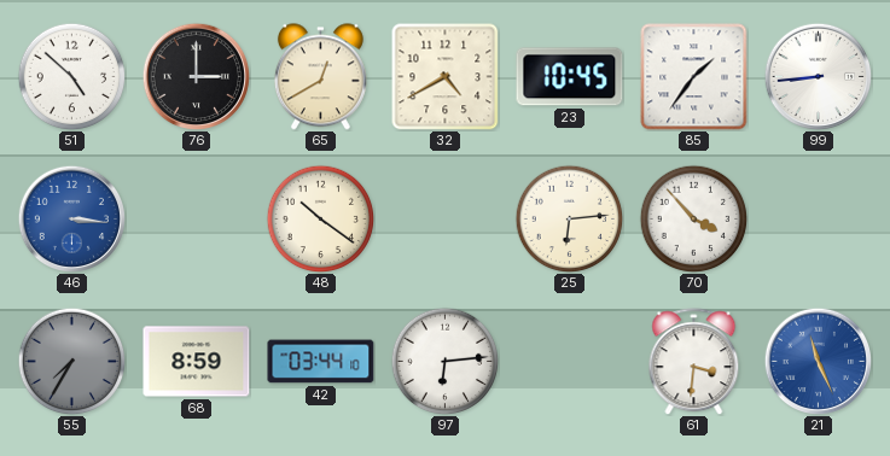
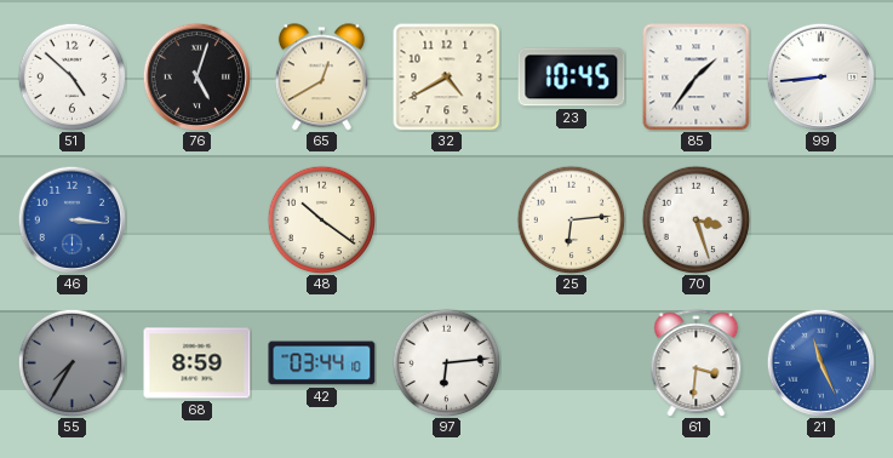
76: 3:00 -> 5:03 (196, 76)
70: 3:53 -> 3:27 (695, 219)
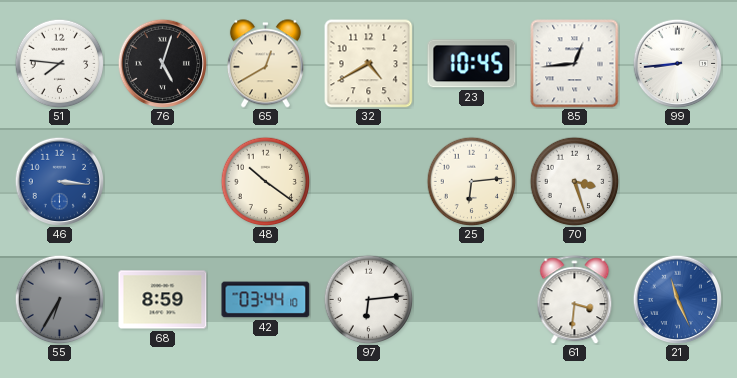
51: 4:52 -> 7:46 (59, 63)
85: 1:36 -> 12:44 (575, 64)
55: 7:35 -> 6:35 (59, 299)
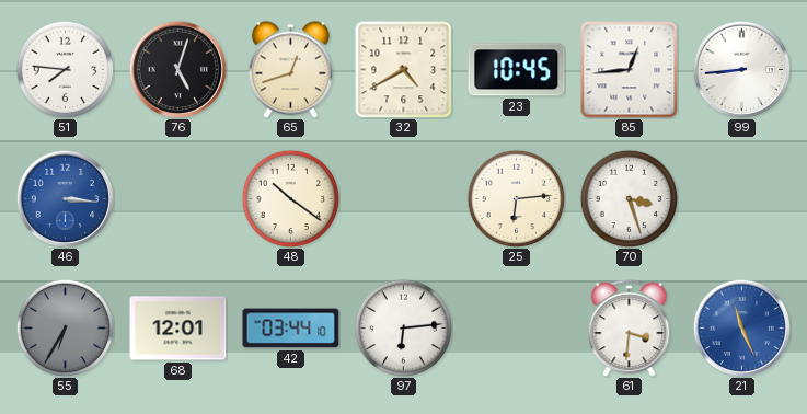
65: 12:40 -> 12:42 (290, 70)
68: 8:59 -> 12:01 (178, 329)
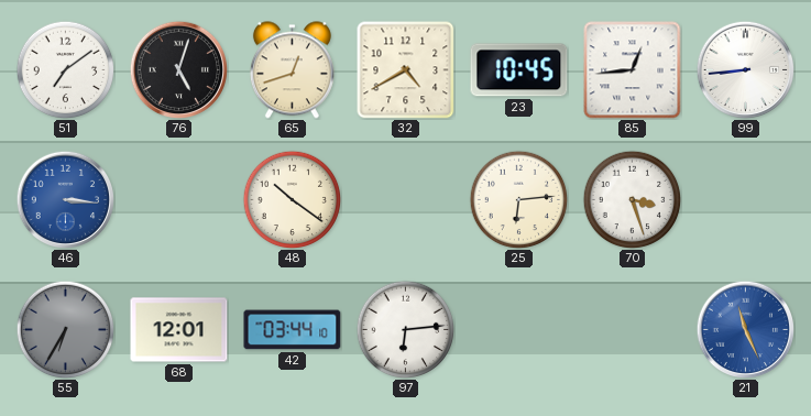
51: 7:46 -> 7:09 (65, 69)
61: 3:31 -> none (630, 329)
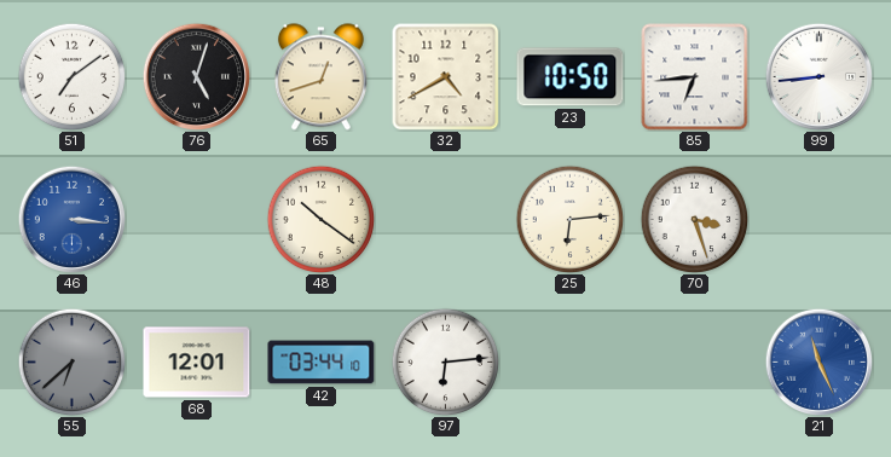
23: 10:45 -> 10:50 (571, 77)
85: 12:44 -> 6:44 (695, 77)
55: 6:35 -> 6:38 (71, 361)
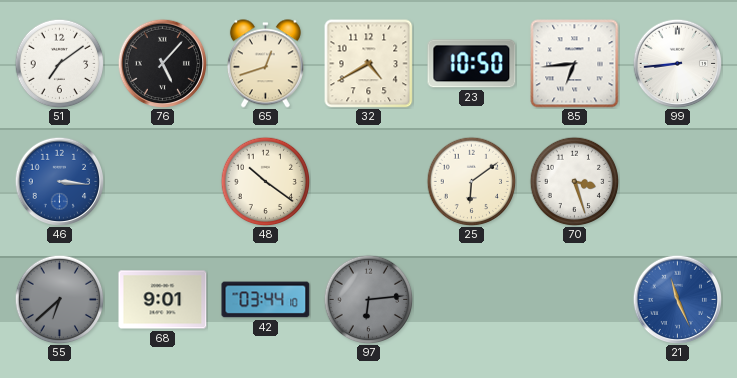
76: 5:03 -> 5:07 (162, 63)
25: 6:14 -> 6:09 (471, 181)
68: 12:01 -> 9:01 (163, 300)
97 dial: white -> grey (368, 299)
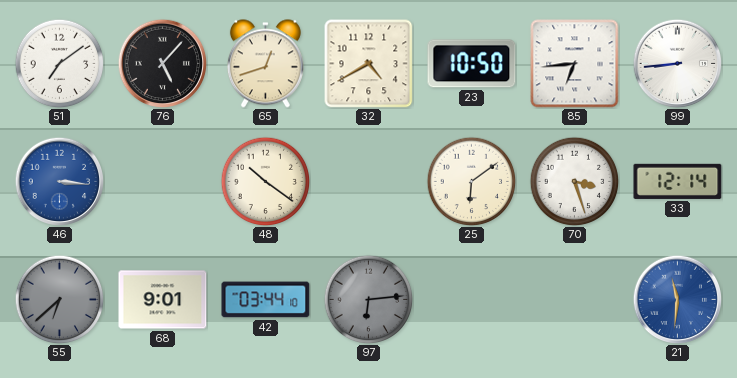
33: none -> 12:14 (678, 181)
21: 11:26 -> 11:31 (677, 299)
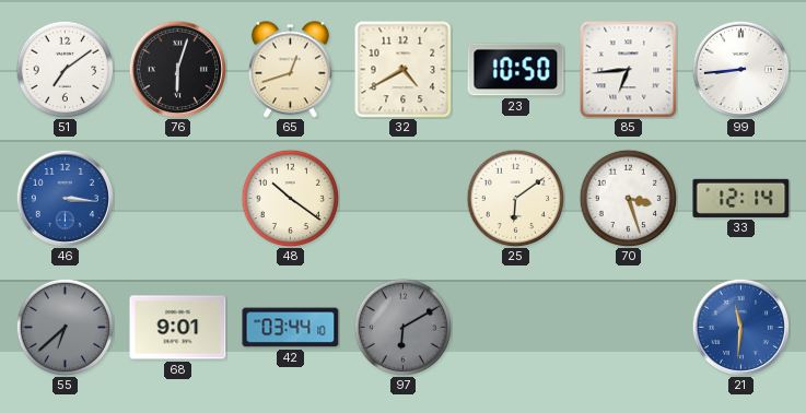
76: 5:07 -> 6:03 (177, 69)
97: 6:14 -> 6:10 (402, 327)
